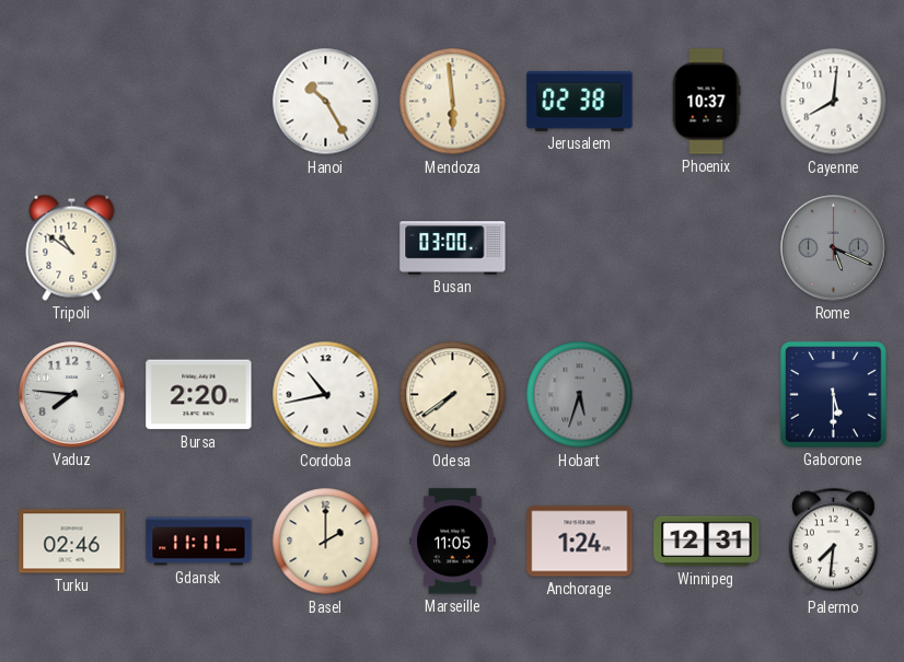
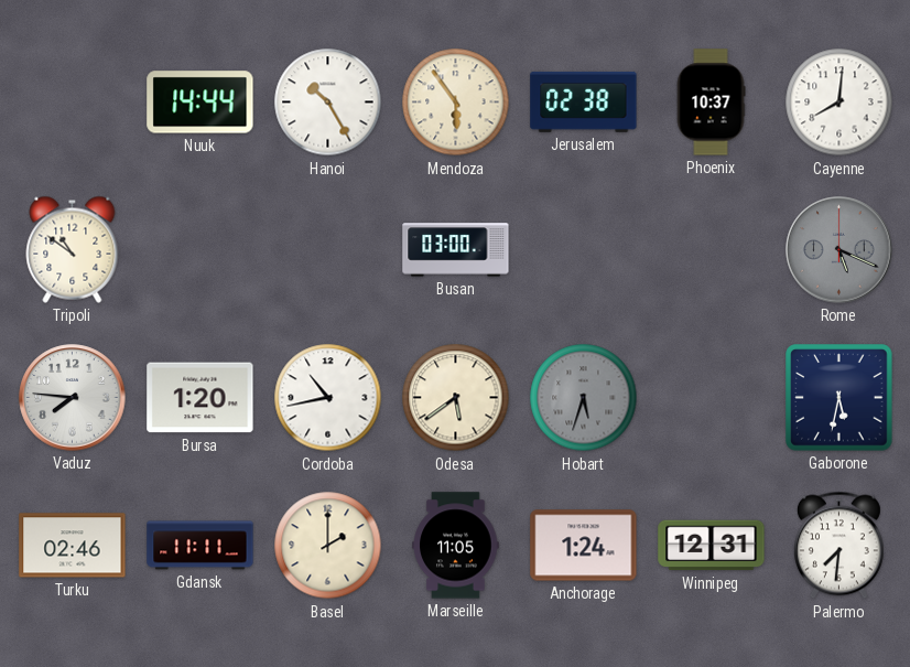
Nuuk: none -> 14:44 (201, 103)
Mendoza: 5:59 -> 5:54 (456, 103)
Bursa: 2:20 -> 1:20 (201, 398)
Odesa: 7:39 -> 5:39 (456, 398)
Gaborone: 5:30 -> 5:32 (839, 398)
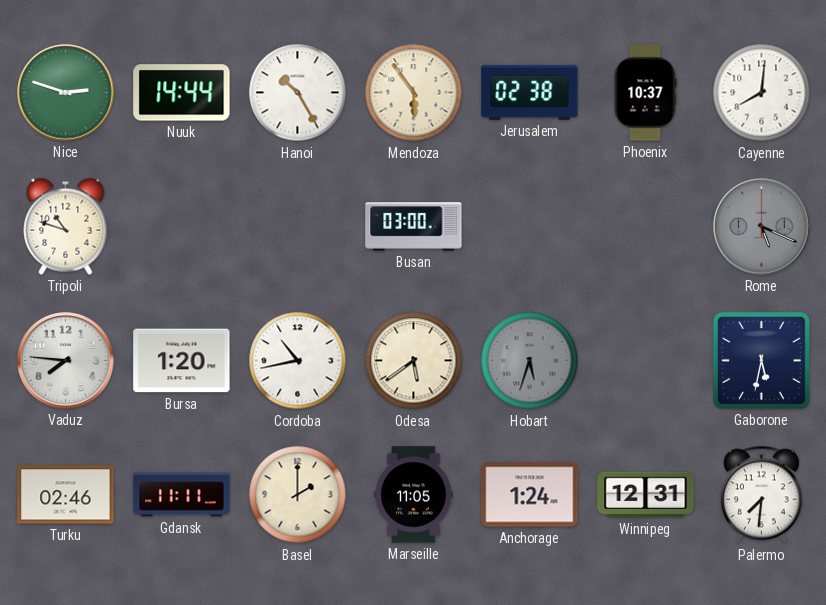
Nice: none -> 2:48 (66, 93)
Tripoli: 10:51 -> 10:48 (66, 226)
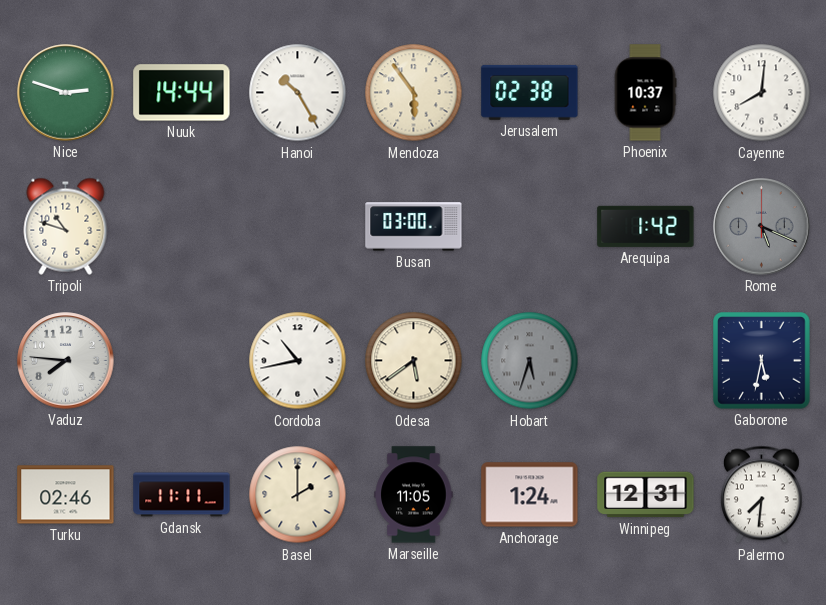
Arequipa: none -> 1:42 (646, 226)
Bursa: 1:20 -> none (182, 361)
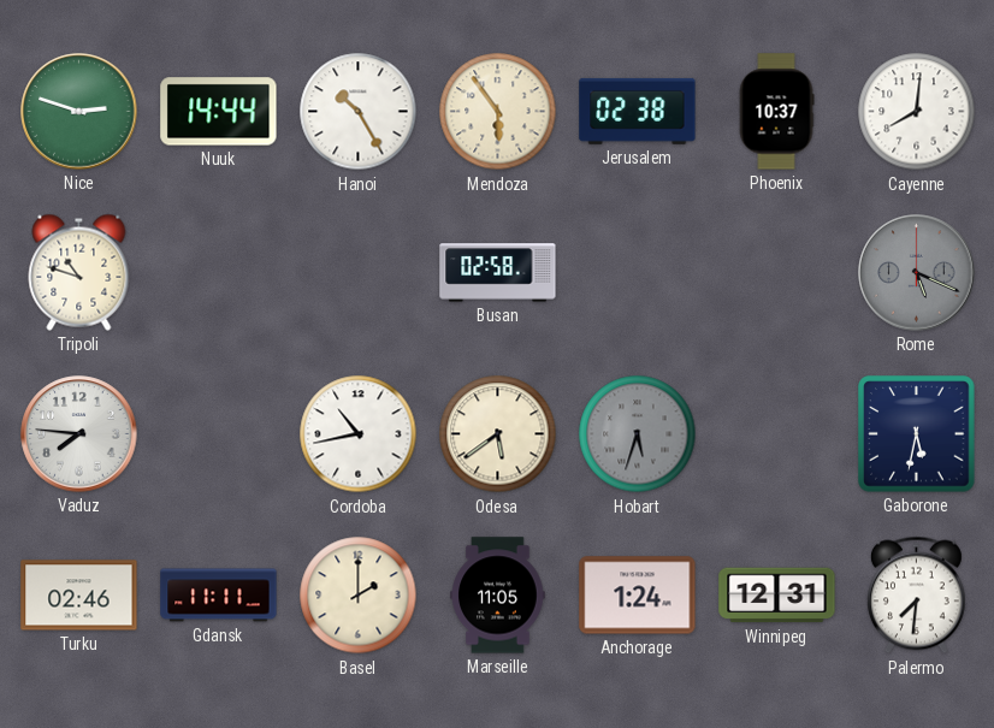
Busan: 03:00 -> 02:58 (498, 273)
Arequipa: 1:42 -> none (646, 226)
